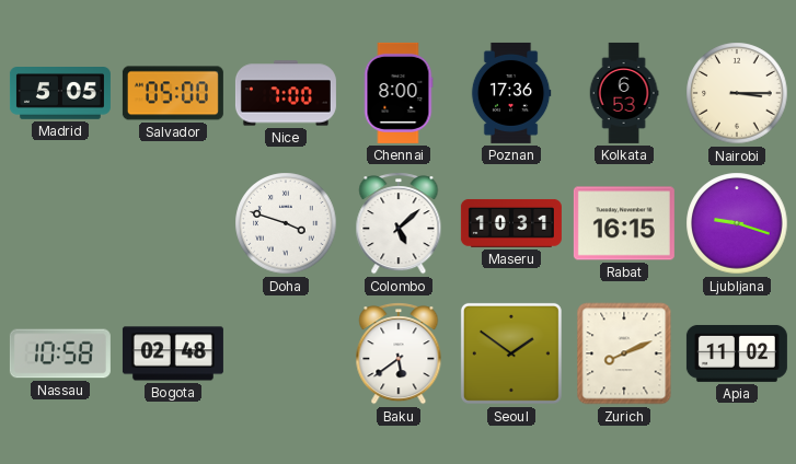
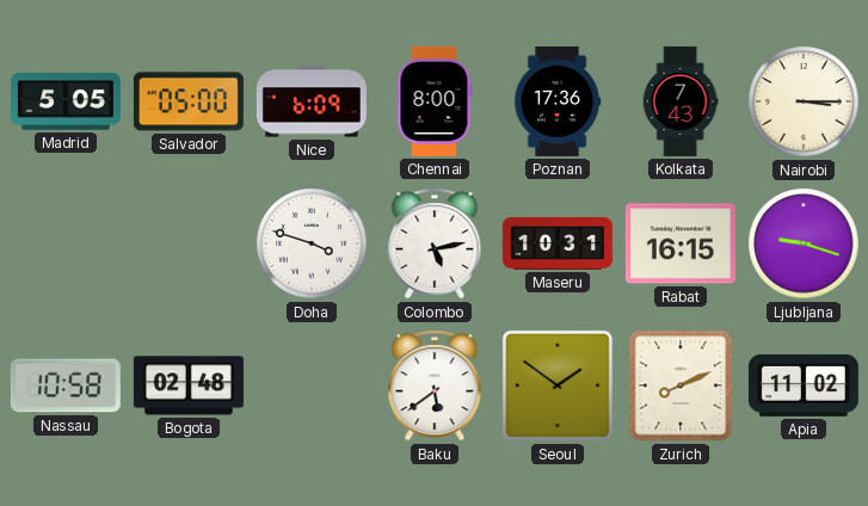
Nice: 7:00 -> 6:09 (312, 101)
Kolkata: 6:53 -> 7:43 (681, 101)
Colombo: 5:08 -> 5:13 (435, 243)
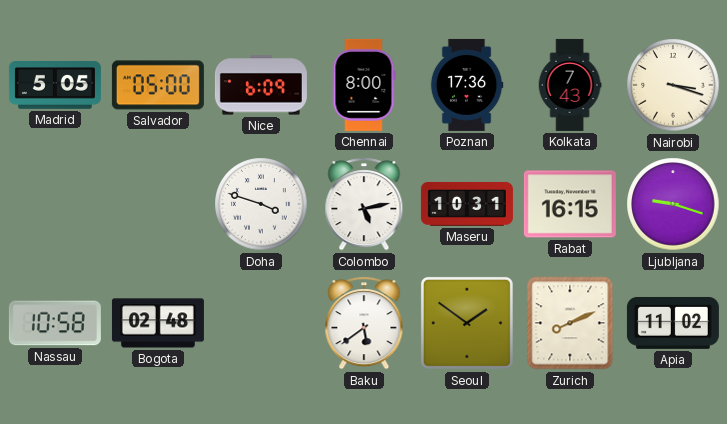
Nairobi: 3:15 -> 3:18 (673, 85)
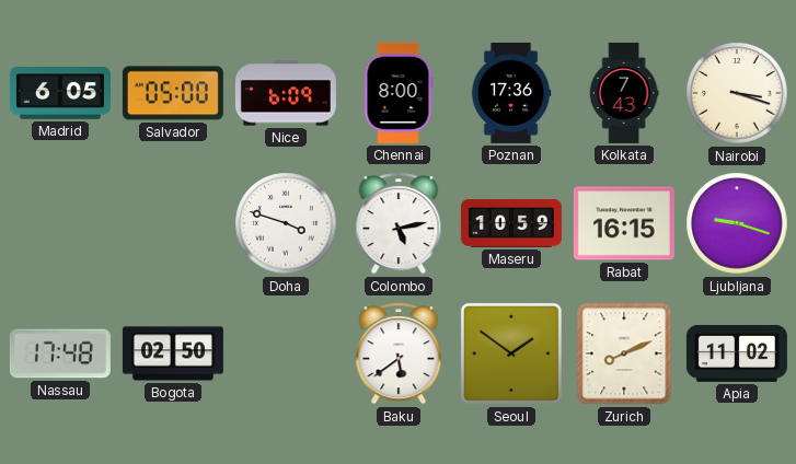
Madrid: 5:05 -> 6:05 (60, 94)
Maseru: 10:31 -> 10:59 (511, 223)
Nassau: 10:58 -> 17:48 (60, 353)
Bogota: 02:48 -> 02:50 (173, 353)
